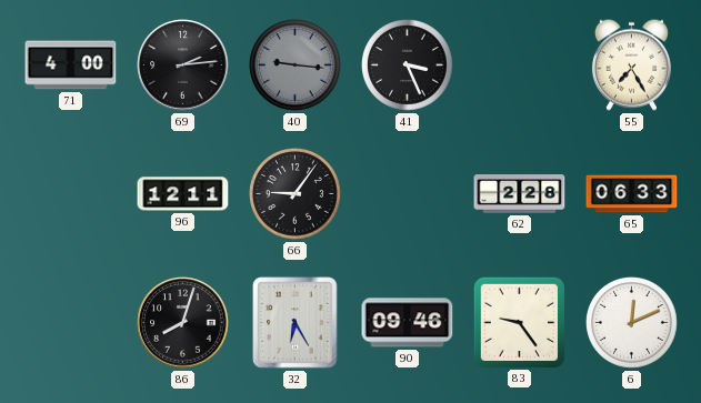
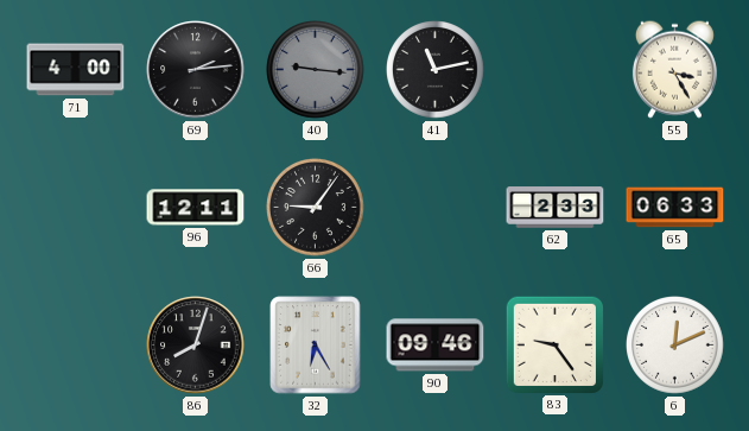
41: 3:26 -> 11:13 (436, 70)
55: 7:25 -> 3:25 (674, 69)
62: 2:28 -> 2:33 (556, 208)
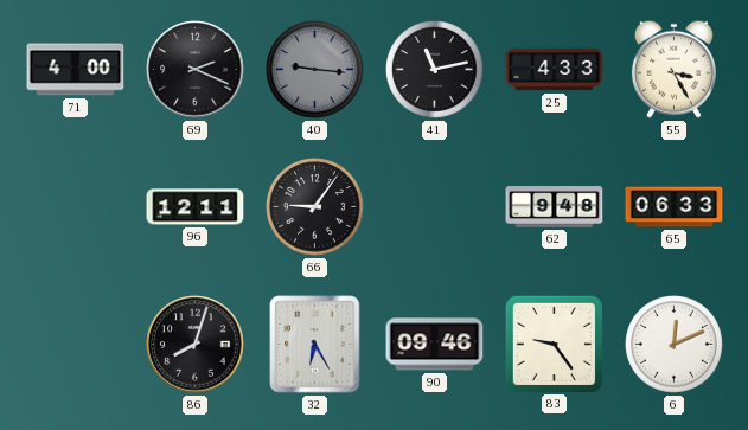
69: 2:14 -> 2:19 (196, 70)
25: none -> 4:33 (555, 70)
62: 2:33 -> 9:48 (555, 207)
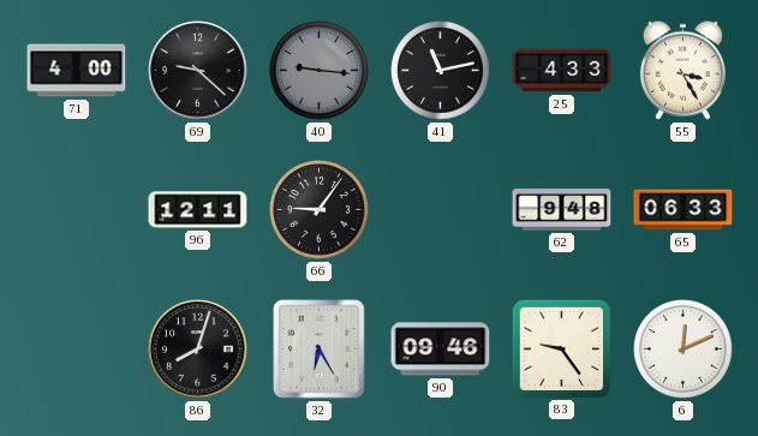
69: 2:19 -> 9:22 (198, 71)
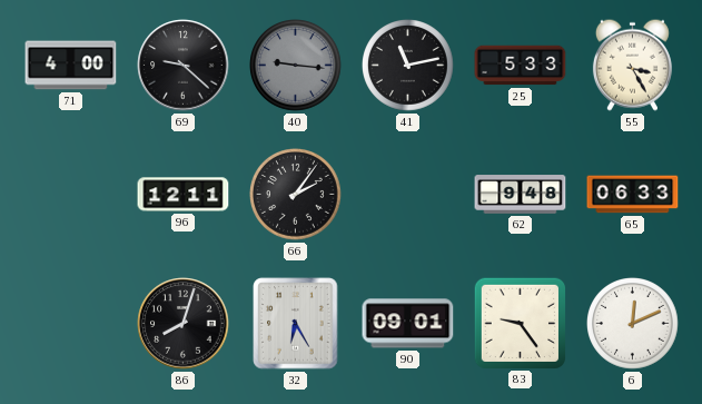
25: 4:33 -> 5:33 (521, 66)
66: 9:06 -> 2:06 (296, 195)
90: 09:46 -> 09:01 (408, 324)
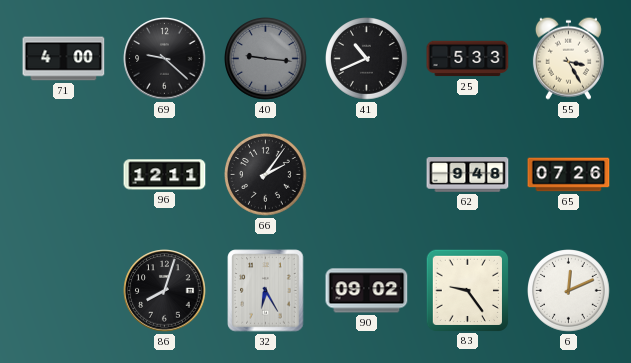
41: 11:13 -> 10:41 (367, 59)
65: 06:33 -> 07:26 (569, 175)
90: 09:01 -> 09:02 (367, 291)
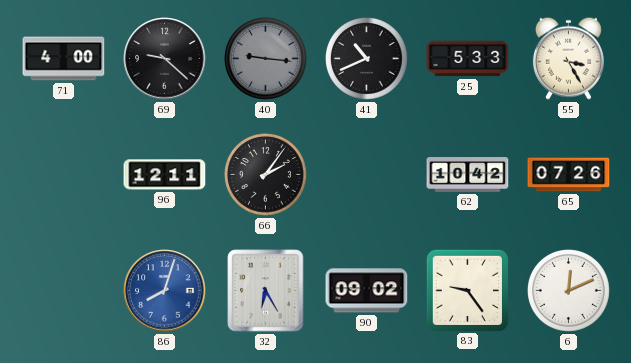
62: 9:48 -> 10:42 (468, 175)
86 dial: black -> blue (165, 291)
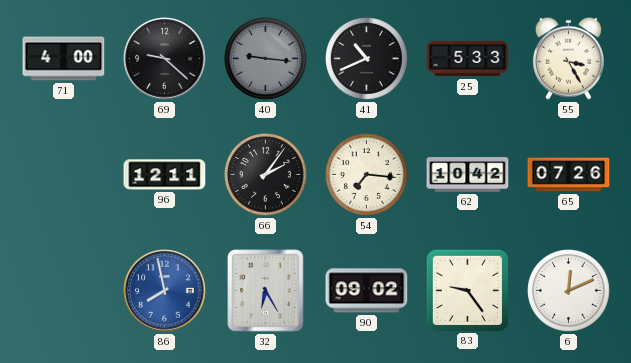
54: none -> 7:16 (367, 175)
86: 8:03 -> 7:58 (165, 291)
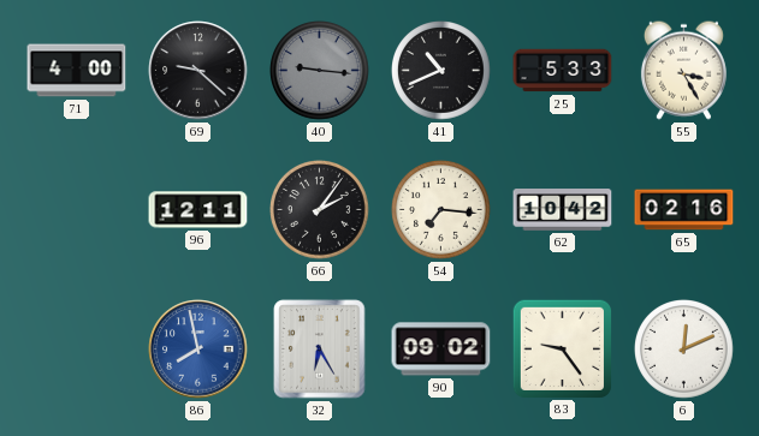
65: 07:26 -> 02:16 (684, 210)
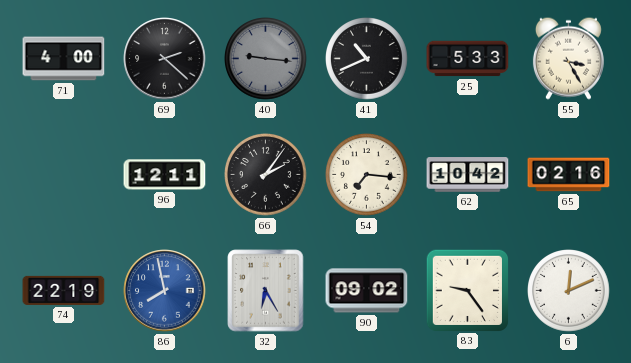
69: 9:22 -> 2:22 (165, 59)
74: none -> 22:19 (64, 290)
